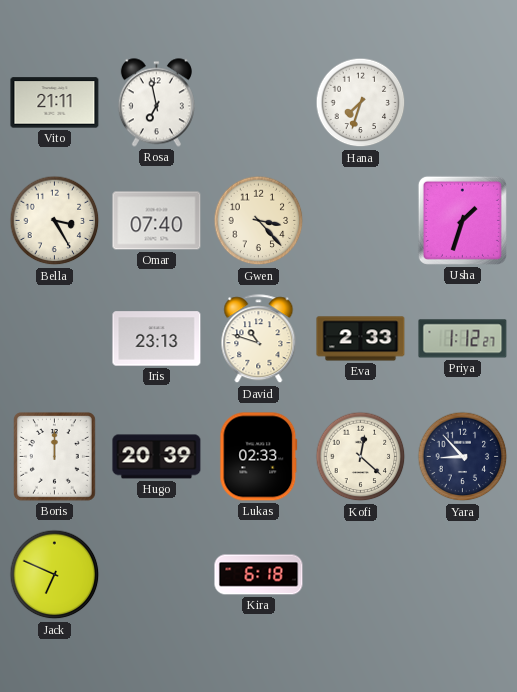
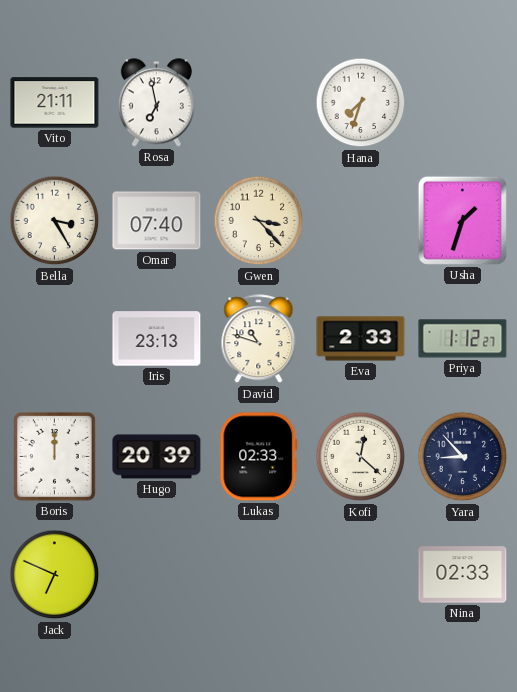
Kira: 6:18 -> none (259, 575)
Nina: none -> 02:33 (463, 575)
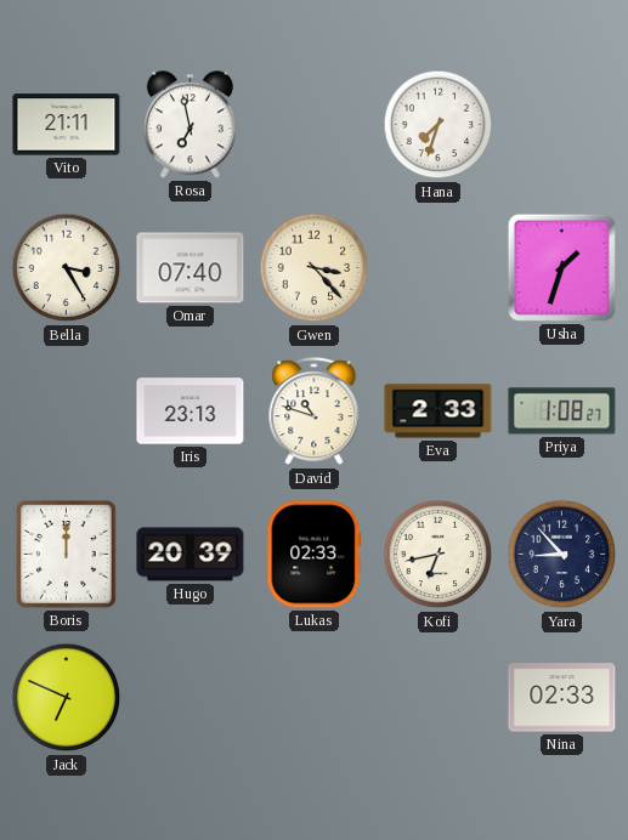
Priya: 1:12 -> 1:08 (562, 412)
Kofi: 12:22 -> 6:43 (439, 555)
